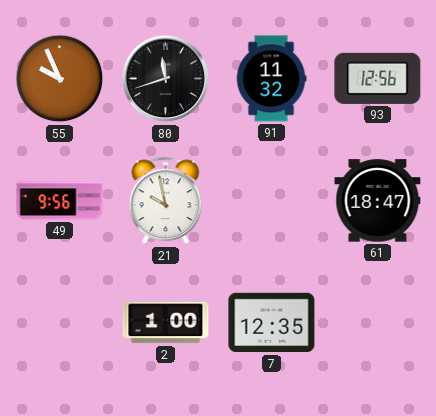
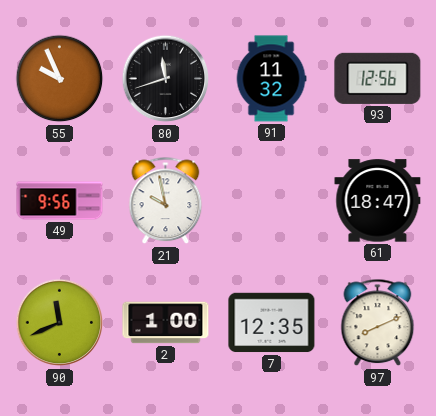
90: none -> 11:41 (60, 323)
97: none -> 8:11 (378, 323)
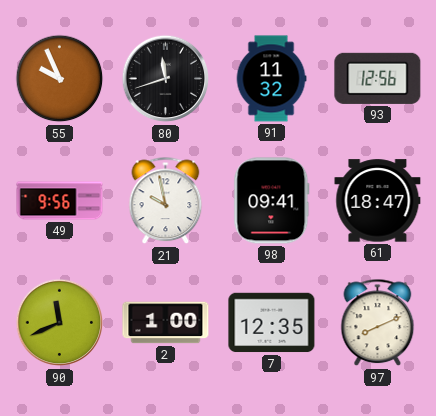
98: none -> 09:41 (272, 201)
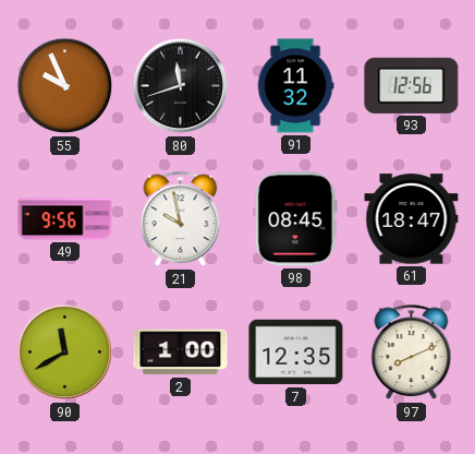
98: 09:41 -> 08:45 (296, 219)
90: 11:41 -> 11:40 (65, 353)
